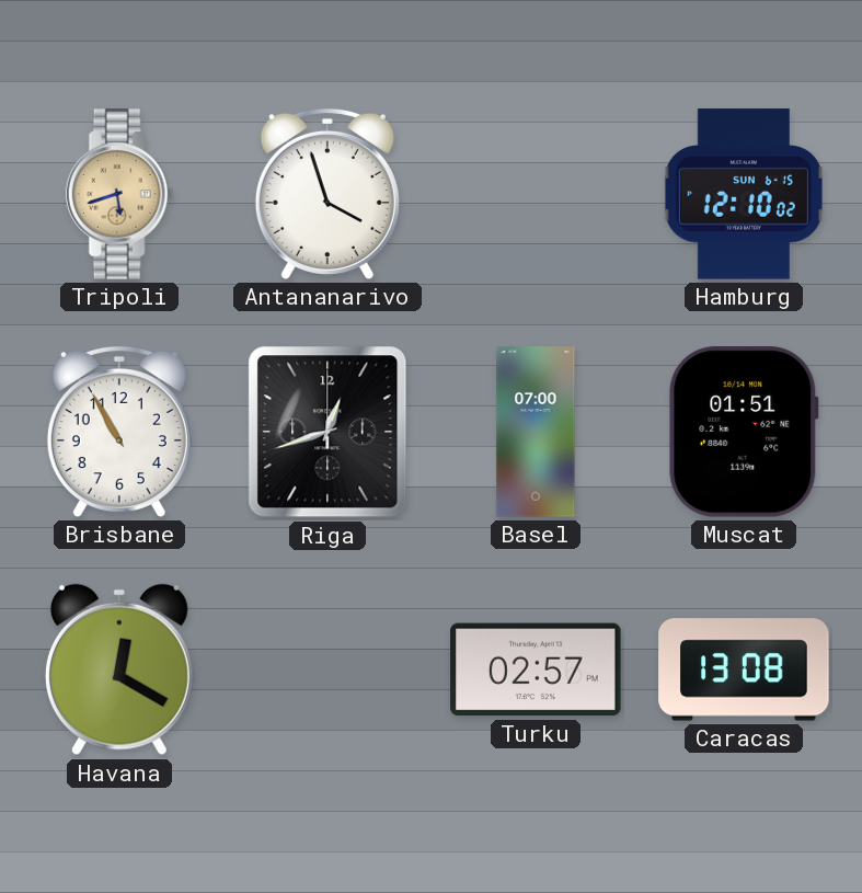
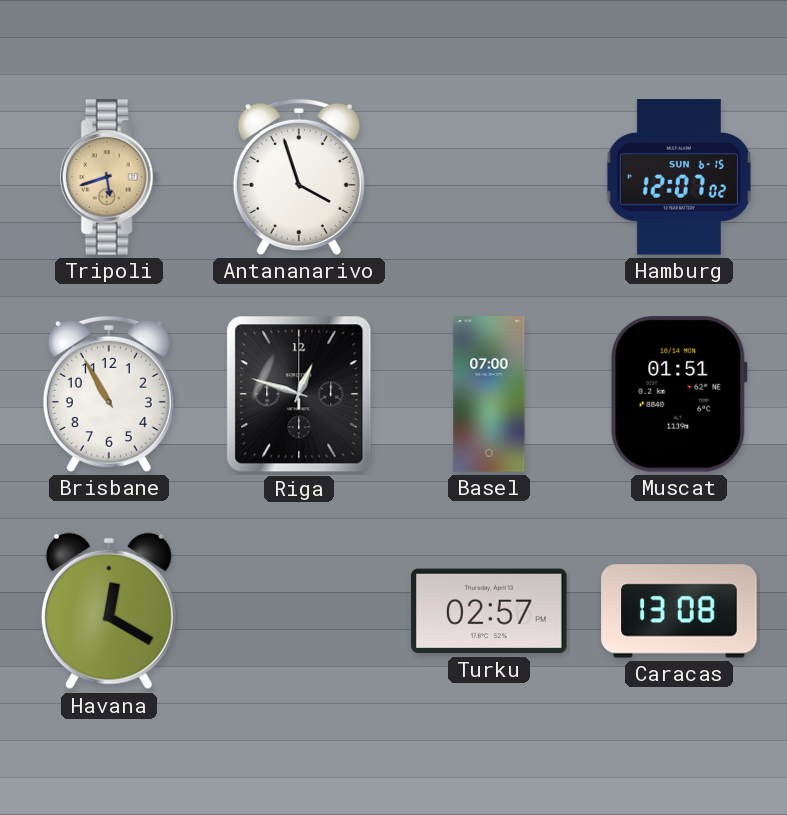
Hamburg: 12:10 -> 12:07 (679, 177)
Riga: 12:42 -> 12:48 (299, 394)
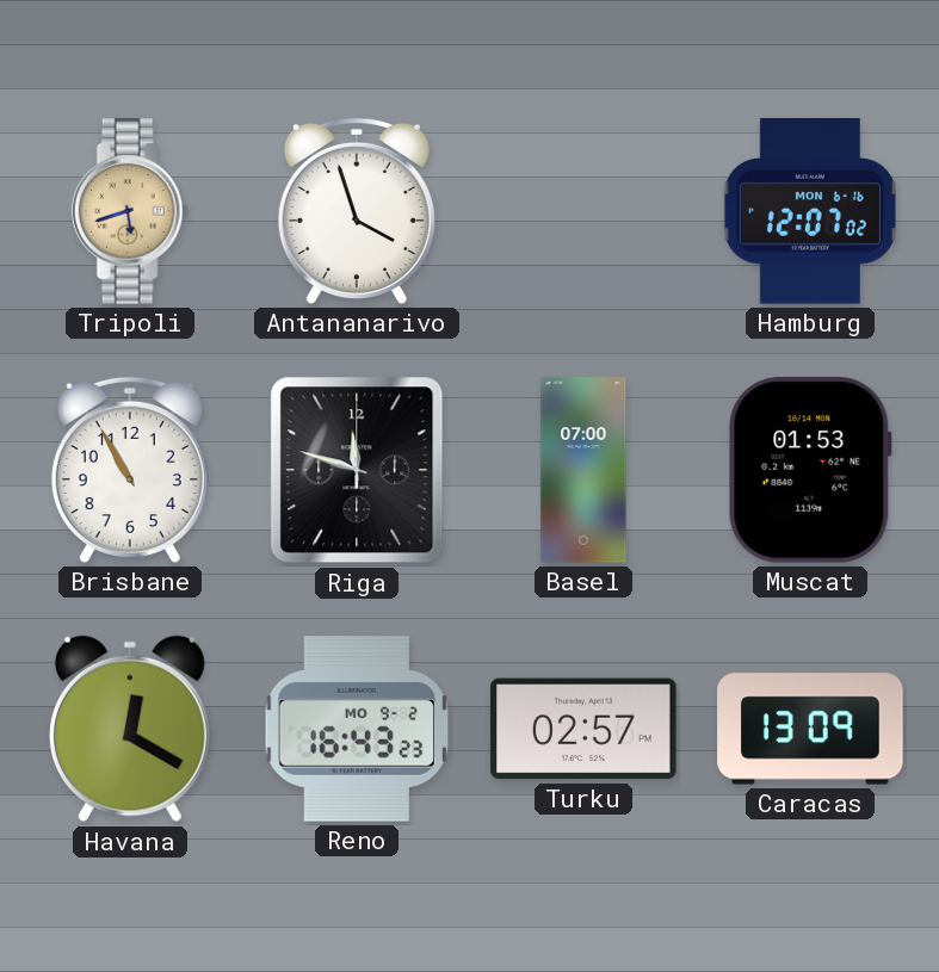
Hamburg date: SUN 6-15 -> MON 6-16 (810, 211)
Riga: 12:48 -> 11:48 (357, 470)
Muscat: 01:51 -> 01:53 (810, 470)
Reno: none -> 16:43 (357, 729)
Caracas: 13:08 -> 13:09 (810, 729)
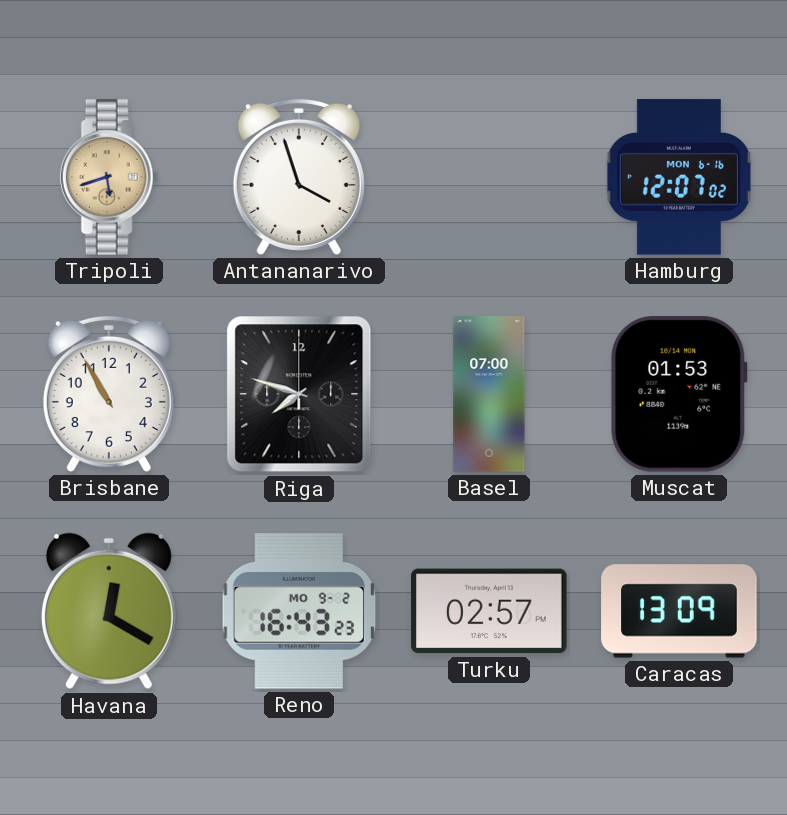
Riga: 11:48 -> 7:48 (299, 394)
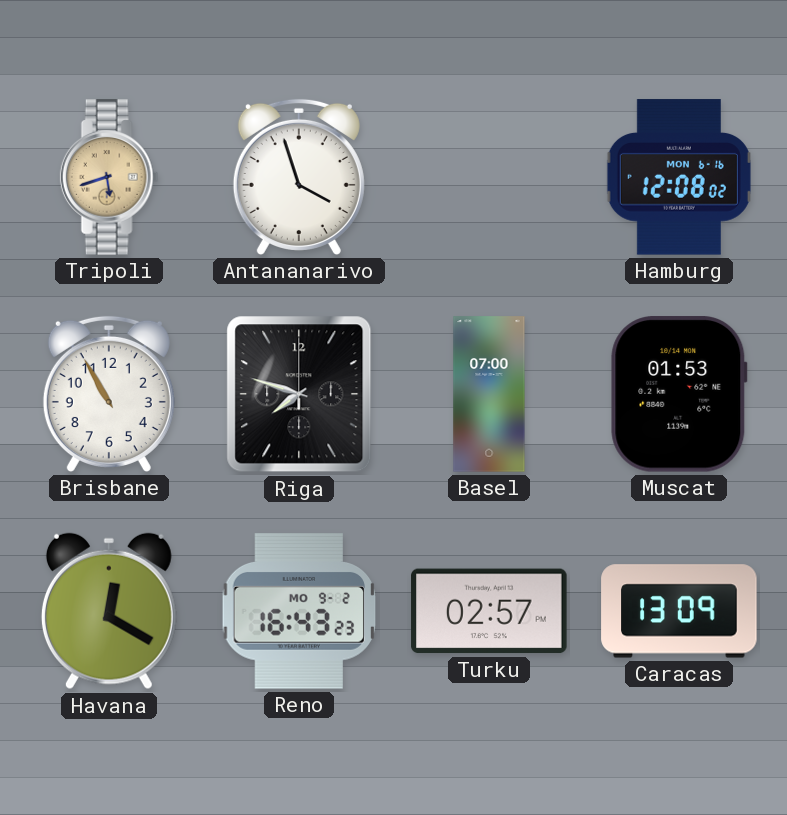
Hamburg: 12:07 -> 12:08 (679, 177)
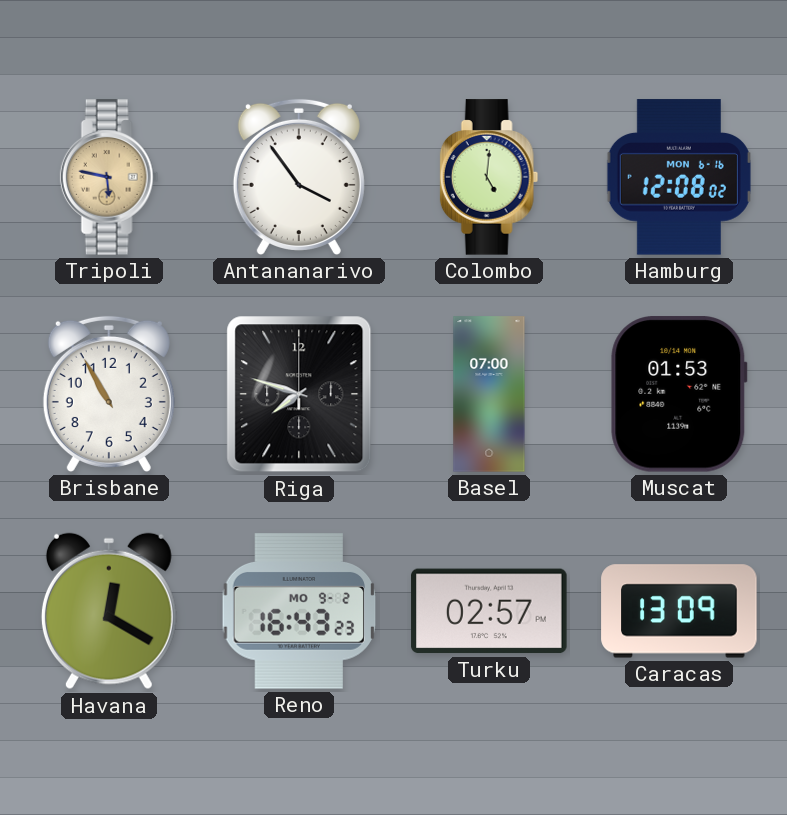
Tripoli: 5:42 -> 5:47 (109, 177)
Antananarivo: 3:57 -> 3:54 (299, 177)
Colombo: none -> 5:01 (489, 177)
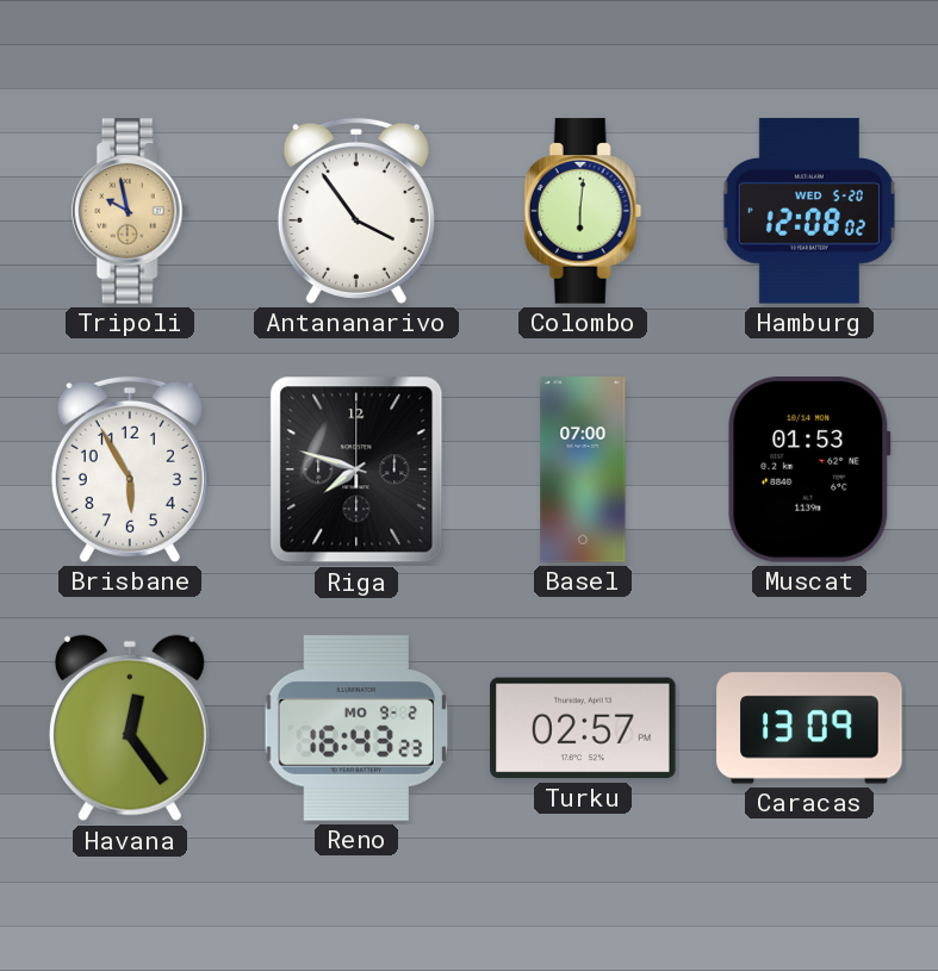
Tripoli: 5:47 -> 9:58 (130, 211)
Colombo: 5:01 -> 6:01 (583, 211)
Hamburg date: MON 6-16 -> WED 5-20 (809, 211)
Brisbane: 10:55 -> 5:55 (130, 469)
Havana: 12:20 -> 12:24 (130, 728)
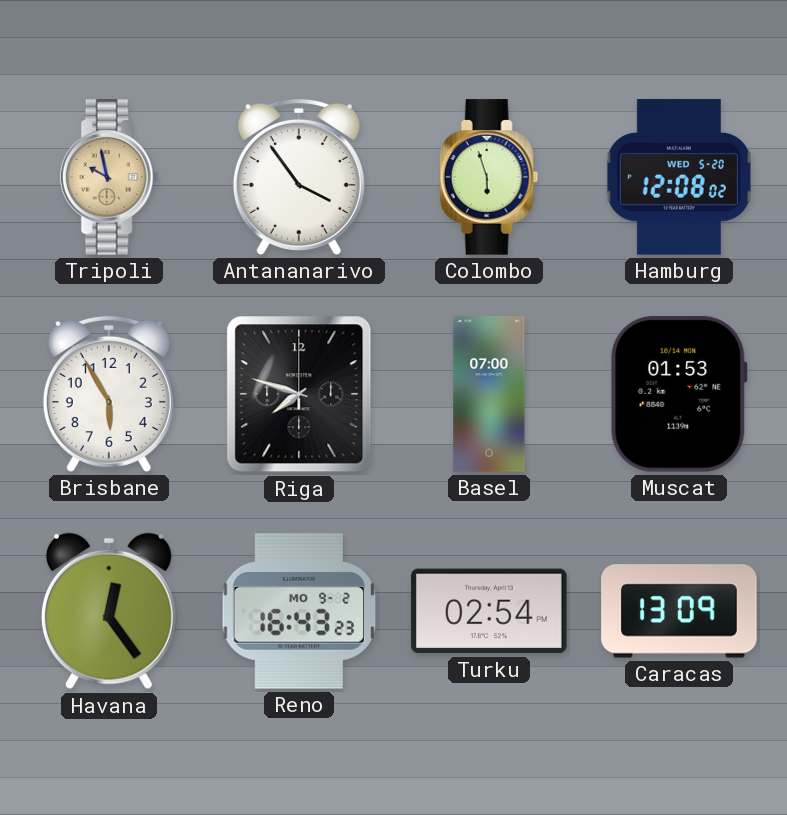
Colombo: 6:01 -> 5:57 (489, 177)
Turku: 02:57 -> 02:54 (489, 611)
